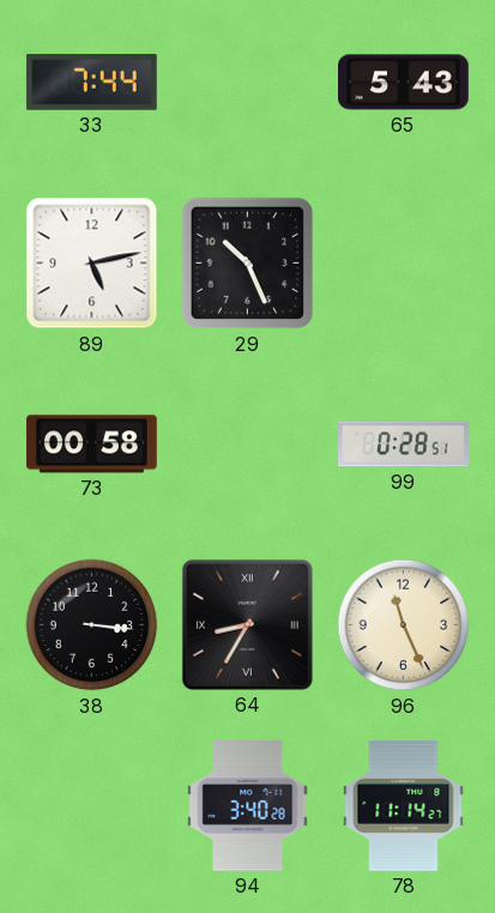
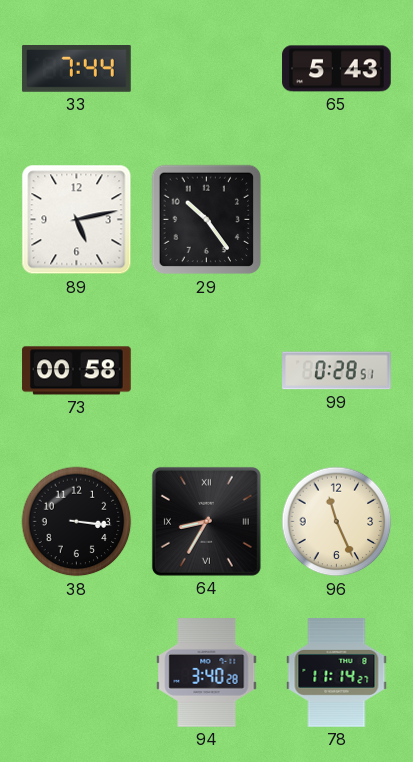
29: 10:26 -> 10:24 (207, 220)
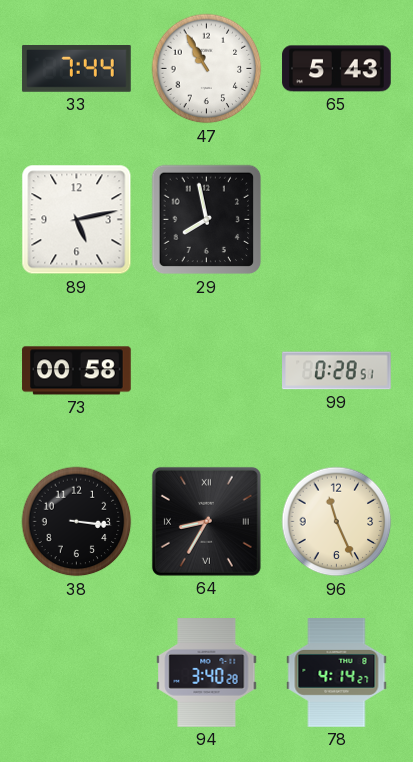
47: none -> 10:55 (207, 69)
29: 10:24 -> 7:58 (207, 220)
78: 11:14 -> 4:14 (337, 673)
